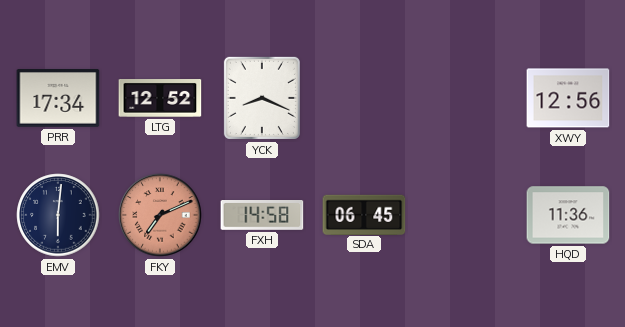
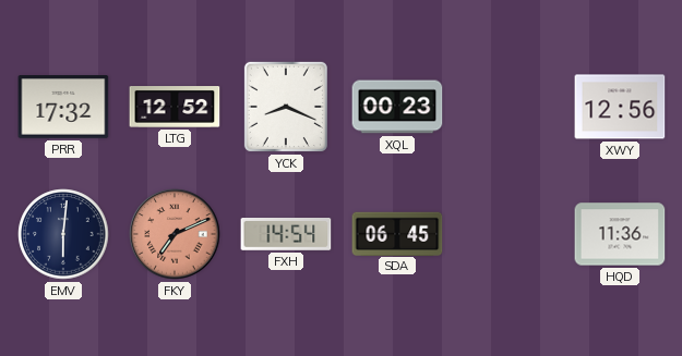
PRR: 17:34 -> 17:32 (63, 108)
XQL: none -> 00:23 (397, 107)
FXH: 14:58 -> 14:54 (286, 235)
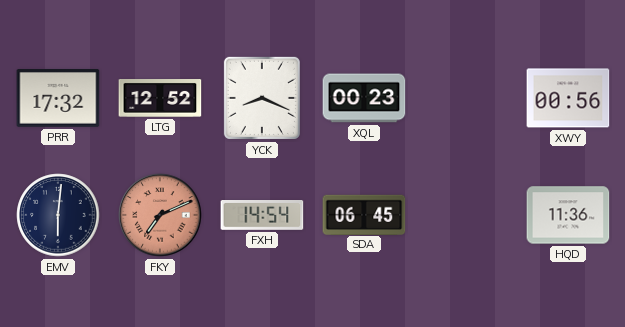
XWY: 12:56 -> 00:56 (568, 98)
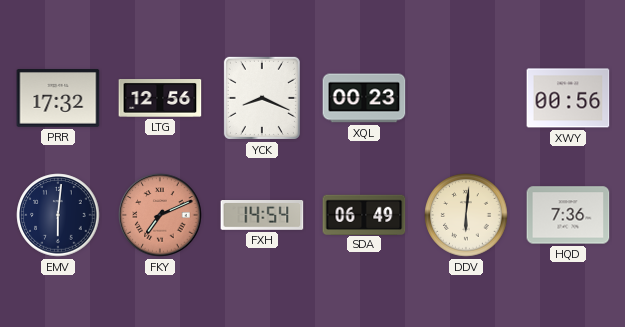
LTG: 12:52 -> 12:56 (160, 99)
SDA: 06:45 -> 06:49 (364, 214)
DDV: none -> 6:01 (466, 215)
HQD: 11:36 -> 7:36 (568, 215)
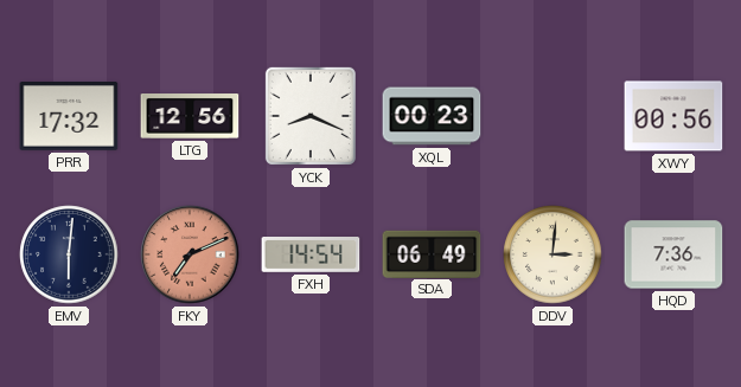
DDV: 6:01 -> 3:01 (552, 254)
